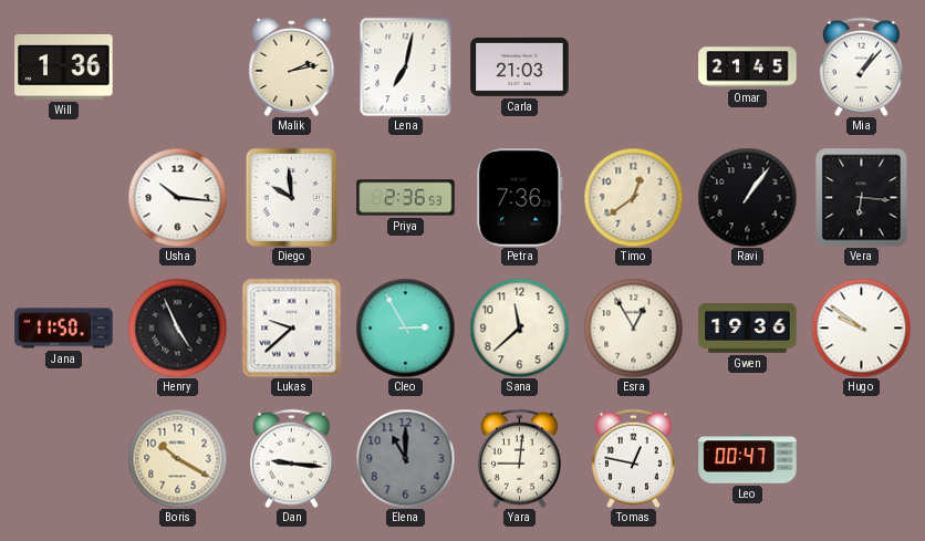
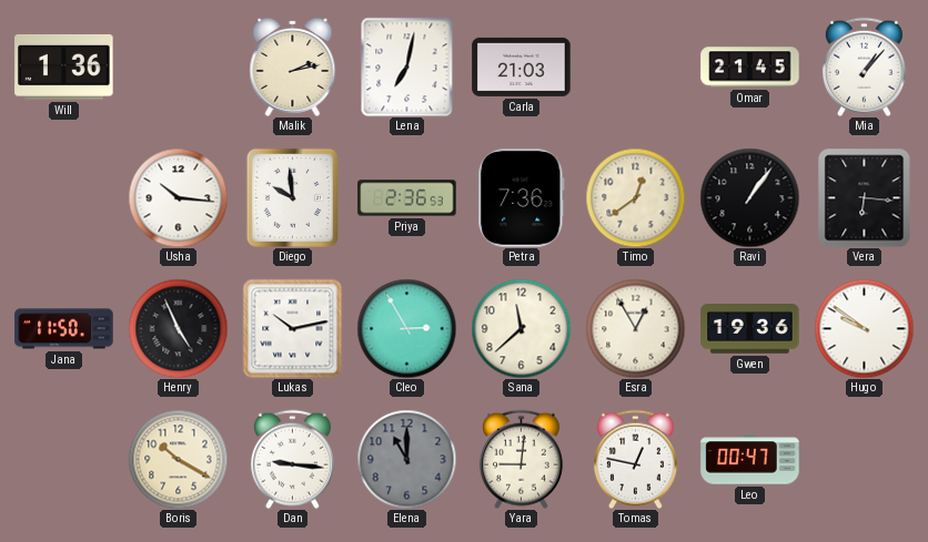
Lukas: 9:38 -> 10:13 (292, 328)
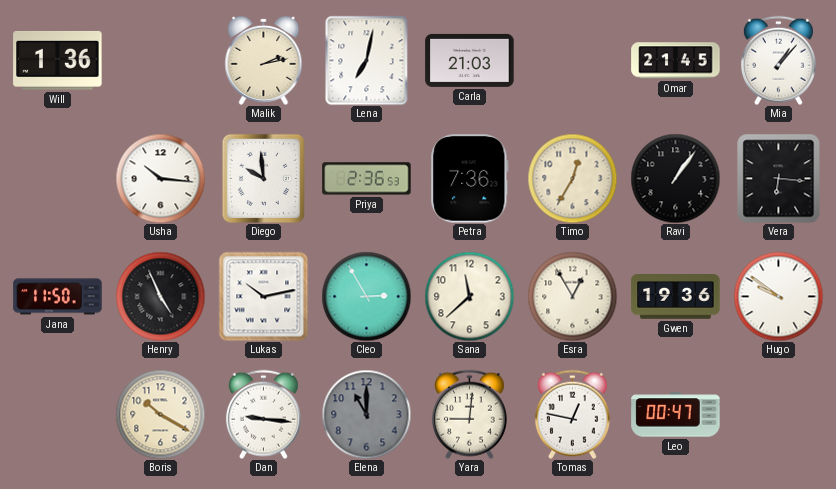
Timo: 12:39 -> 12:35 (572, 178)
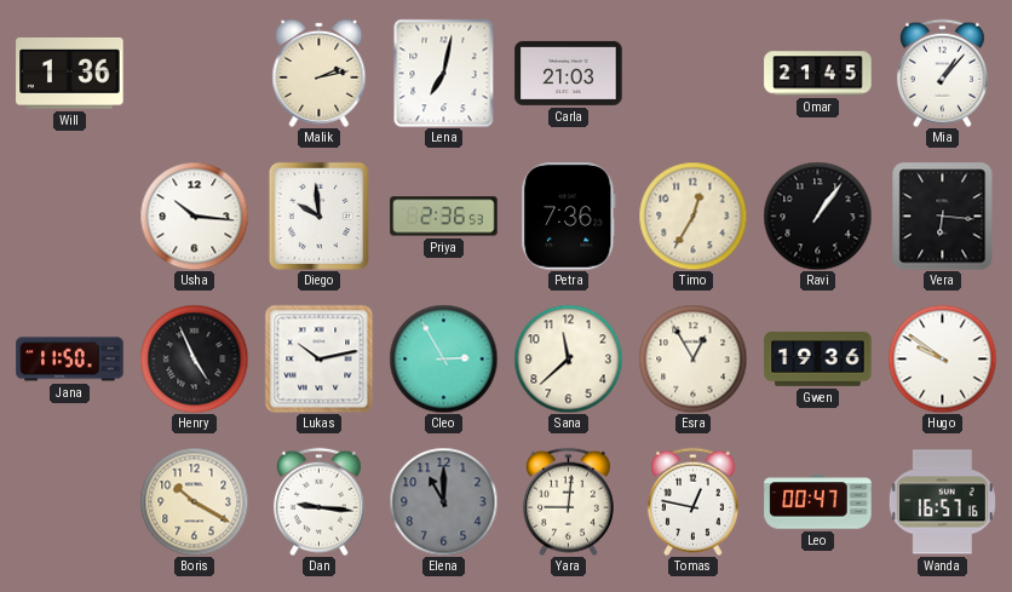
Wanda: none -> 16:57 (942, 502)
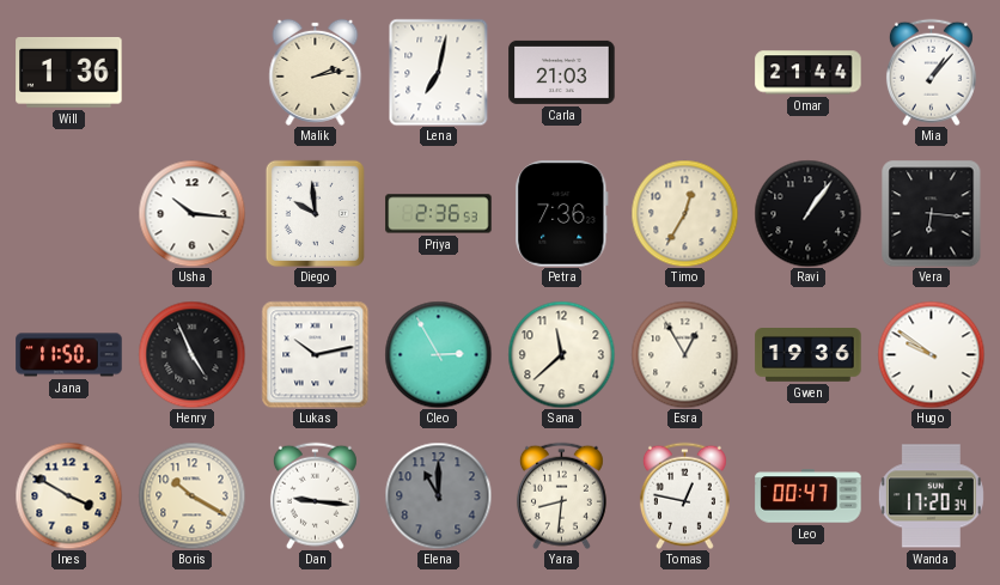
Omar: 21:45 -> 21:44 (809, 73)
Ines: none -> 3:50 (68, 495)
Yara: 9:01 -> 8:31 (561, 495)
Wanda: 16:57 -> 17:20 (931, 496)
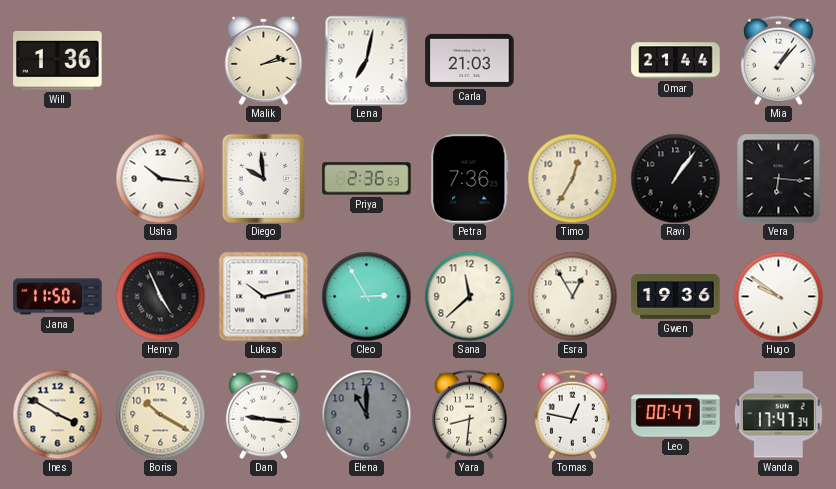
Wanda: 17:20 -> 17:47 (778, 415)
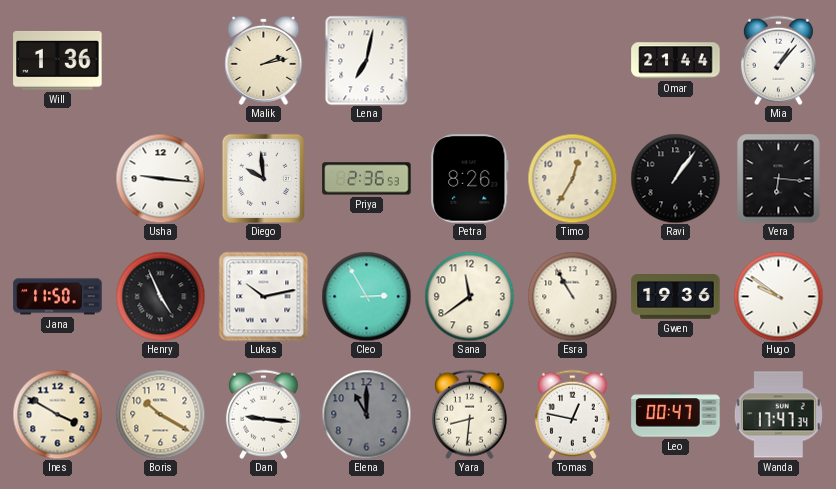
Carla: 21:03 -> none (470, 60)
Usha: 10:16 -> 9:16 (160, 178)
Petra: 7:36 -> 8:26 (470, 179)
Sana: 11:38 -> 11:39 (469, 296)
Esra: 12:55 -> 10:55 (572, 296)
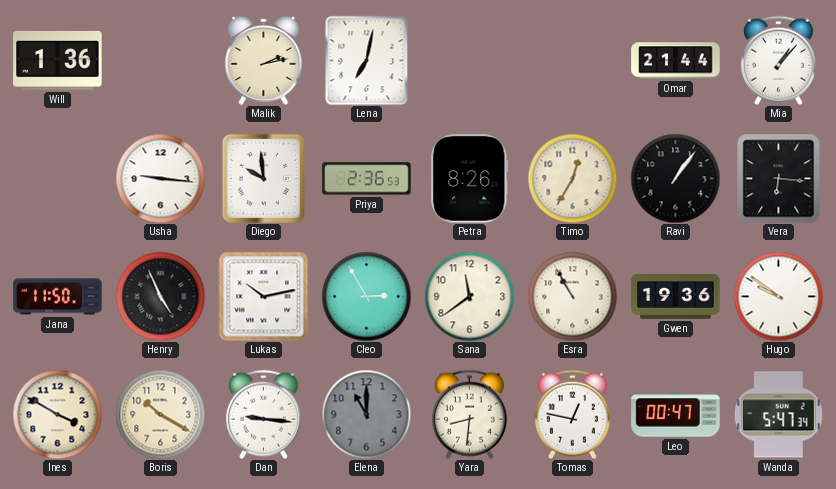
Wanda: 17:47 -> 5:47 (778, 415)
